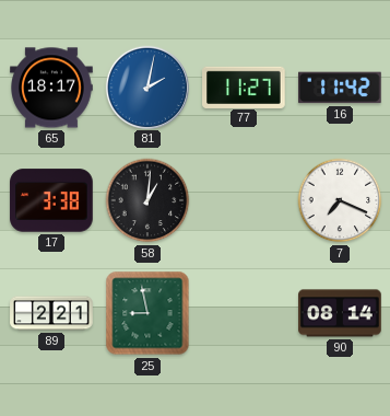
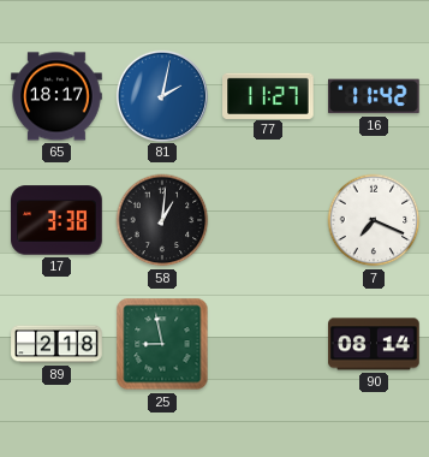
89: 2:21 -> 2:18 (56, 344)
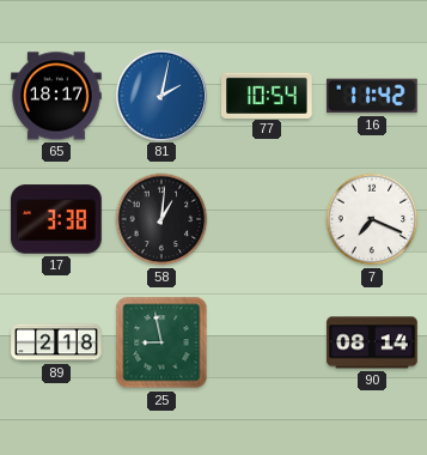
77: 11:27 -> 10:54 (267, 95)
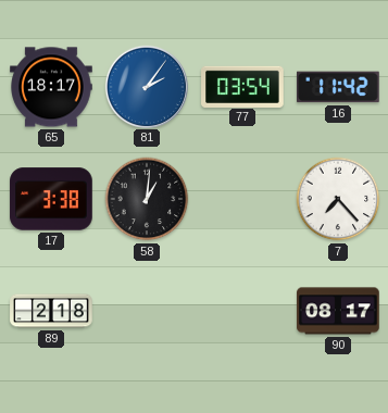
81: 2:02 -> 2:06 (146, 86)
77: 10:54 -> 03:54 (242, 86)
7: 7:19 -> 7:23 (338, 199)
25: 8:58 -> none (161, 342)
90: 08:14 -> 08:17 (338, 311)
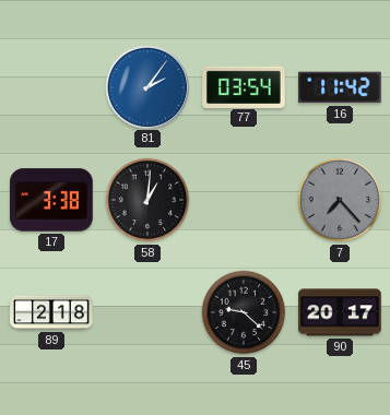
65: 18:17 -> none (51, 87)
7 dial: white -> grey (340, 200)
45: none -> 9:22 (244, 312)
90: 08:17 -> 20:17 (340, 312)
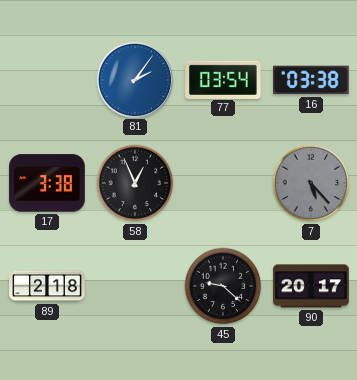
16: 11:42 -> 03:38 (312, 80)
58: 1:01 -> 12:56 (135, 183)
7: 7:23 -> 5:23 (311, 183)
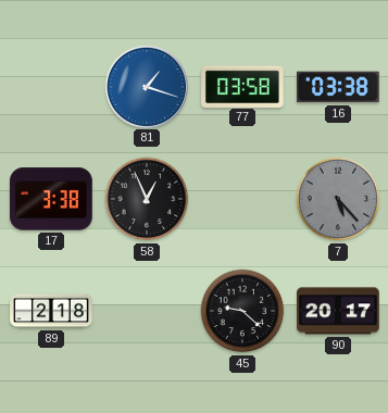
81: 2:06 -> 1:18 (146, 86)
77: 03:54 -> 03:58 (242, 86)
